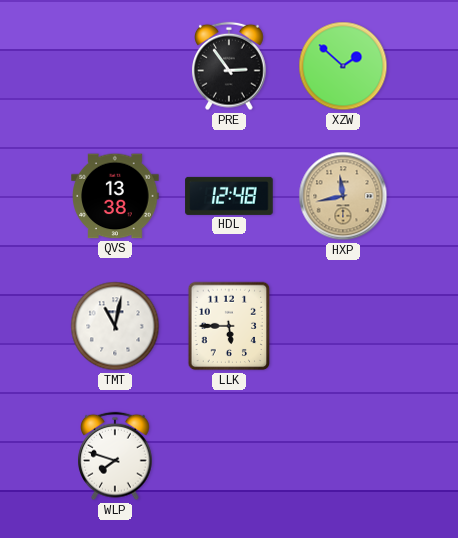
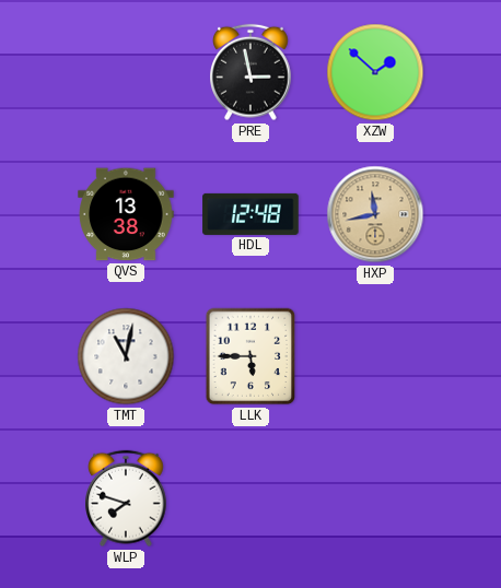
PRE: 2:54 -> 2:58 (252, 72)
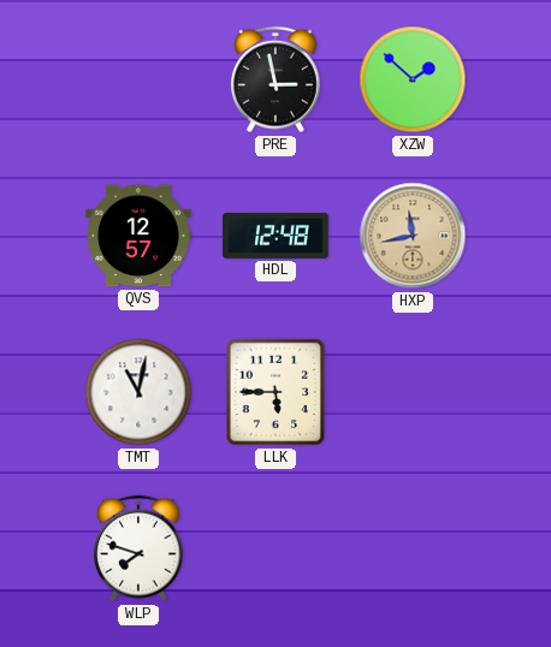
QVS: 13:38 -> 12:57 (138, 236)
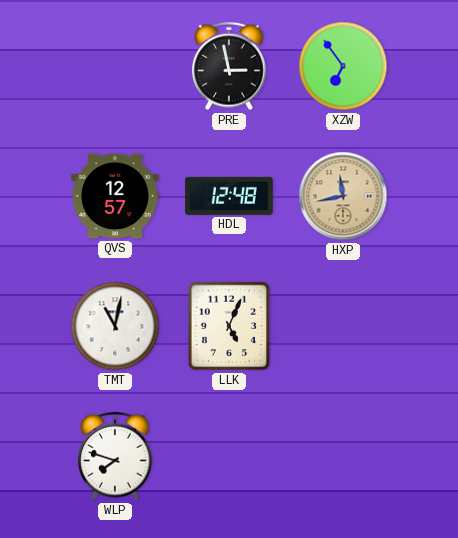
XZW: 1:52 -> 6:54 (343, 66)
LLK: 5:45 -> 5:04 (229, 326)
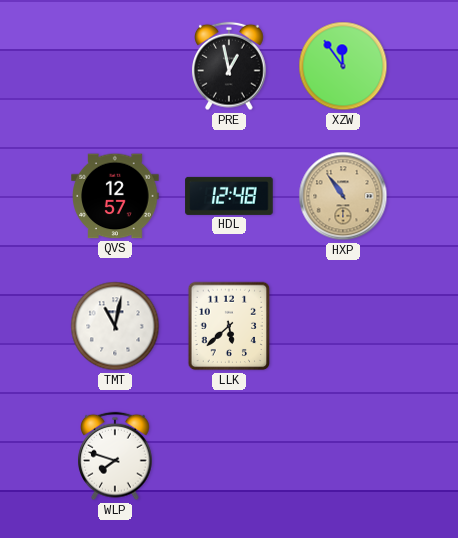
PRE: 2:58 -> 12:58 (230, 66)
XZW: 6:54 -> 11:54 (343, 66)
HXP: 11:43 -> 10:54 (343, 196)
LLK: 5:04 -> 5:38 (229, 326)
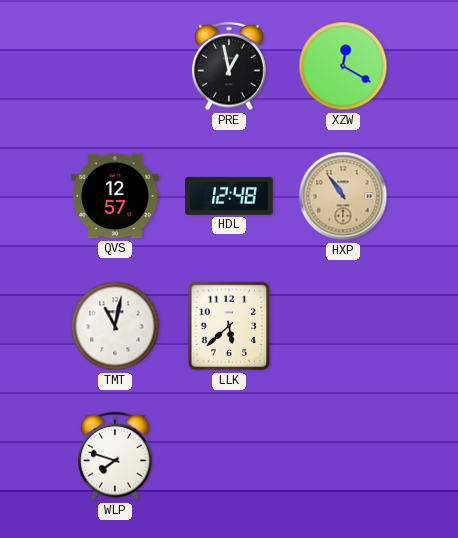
XZW: 11:54 -> 12:20 (343, 66)
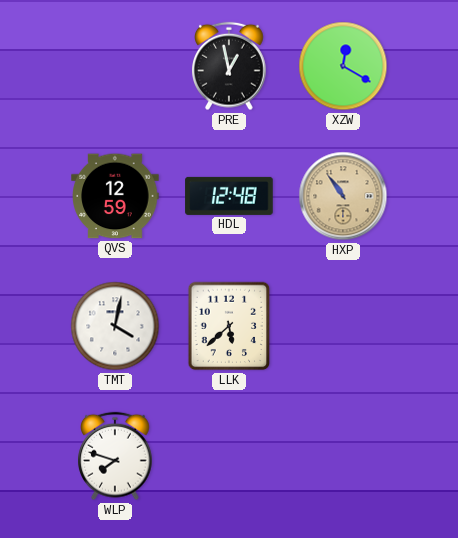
QVS: 12:57 -> 12:59 (115, 196)
TMT: 11:02 -> 4:02 (115, 326)
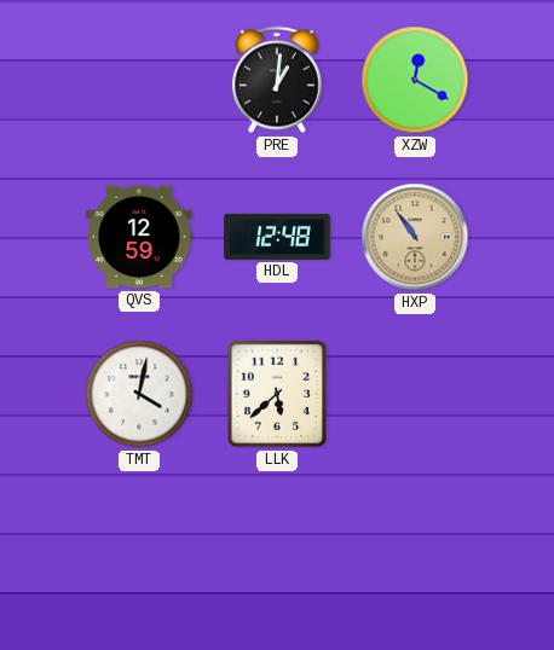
PRE: 12:58 -> 1:01 (278, 80)
WLP: 7:48 -> none (116, 456)
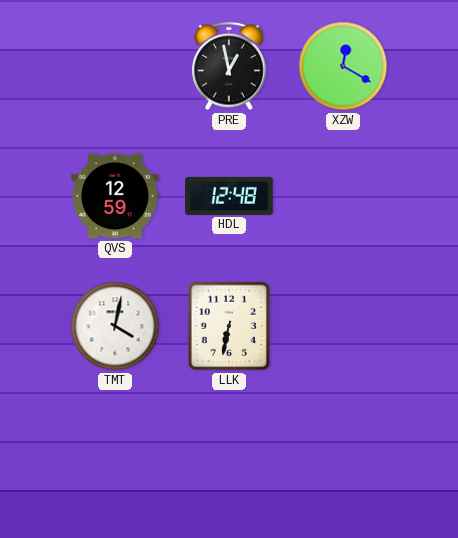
PRE: 1:01 -> 12:58 (230, 66)
HXP: 10:54 -> none (415, 237)
LLK: 5:38 -> 6:32 (229, 326)
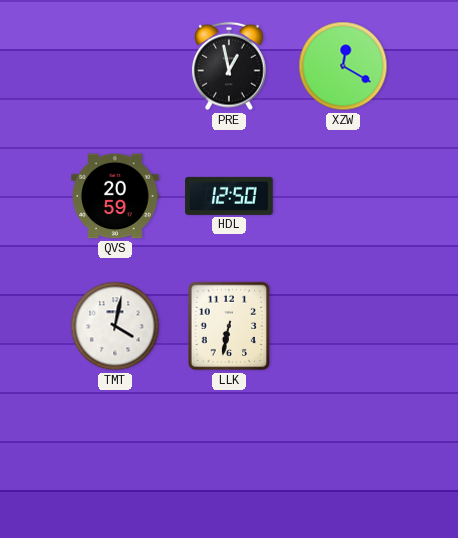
QVS: 12:59 -> 20:59 (115, 196)
HDL: 12:48 -> 12:50 (229, 196)
